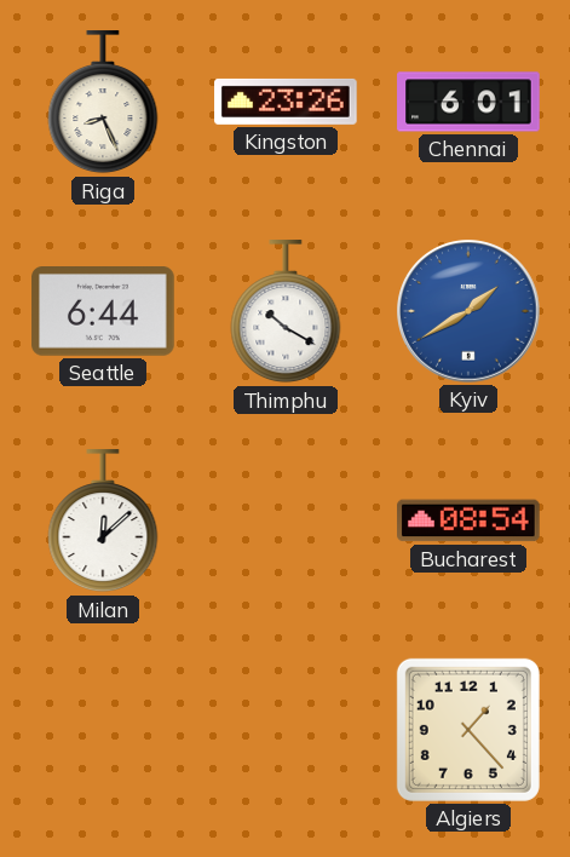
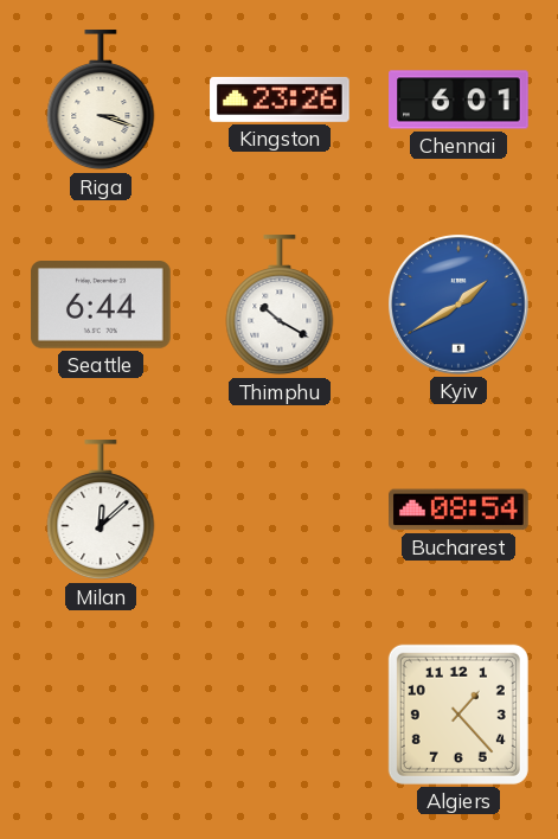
Riga: 8:26 -> 3:18 (101, 101)
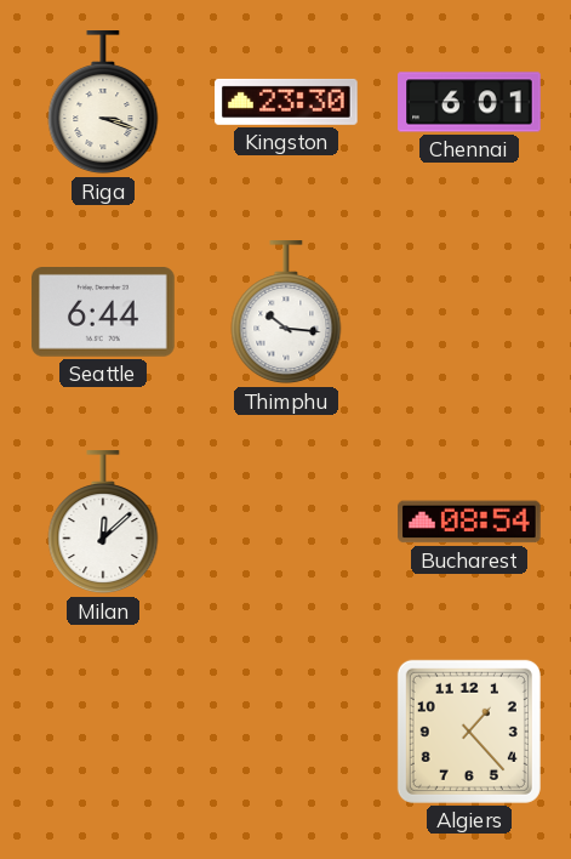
Kingston: 23:26 -> 23:30 (286, 102)
Thimphu: 10:20 -> 10:16 (286, 313)
Kyiv: 1:40 -> none (458, 305)
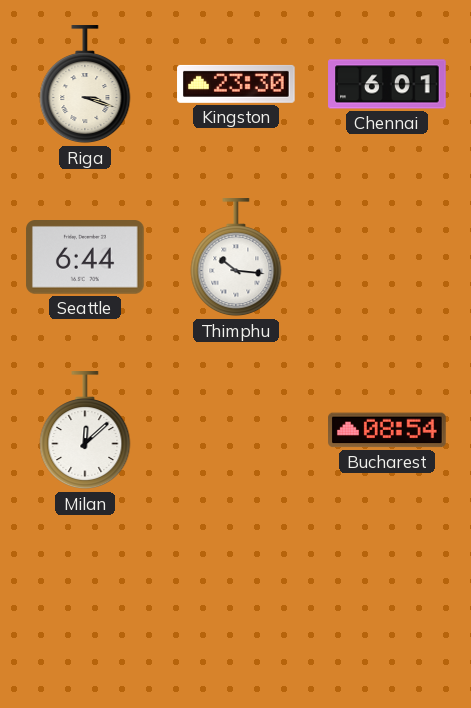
Algiers: 1:23 -> none (469, 732)
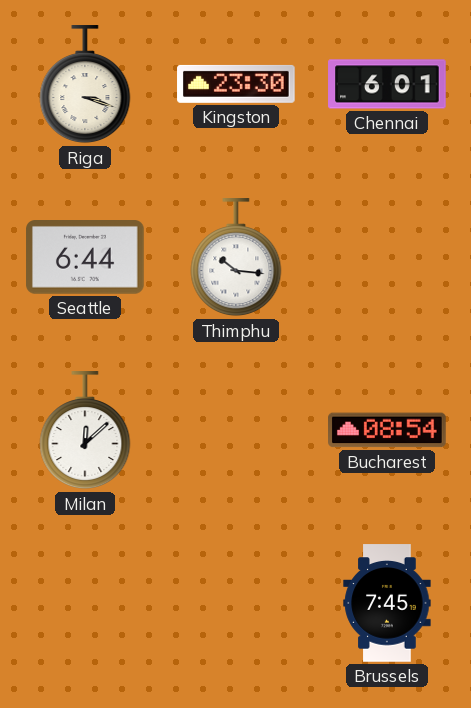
Brussels: none -> 7:45 (387, 603)
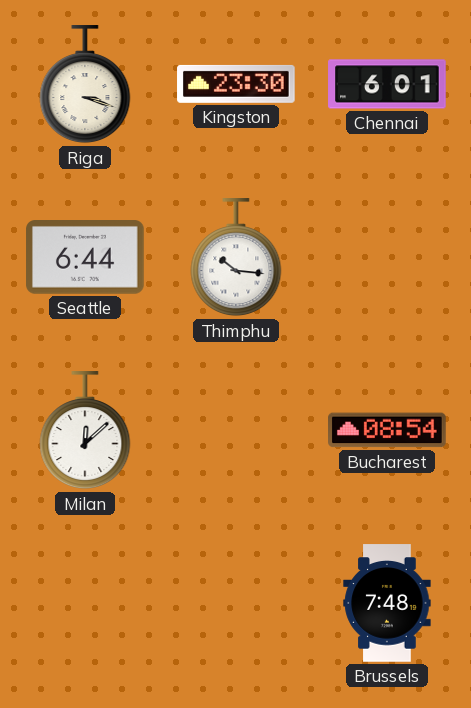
Brussels: 7:45 -> 7:48 (387, 603)
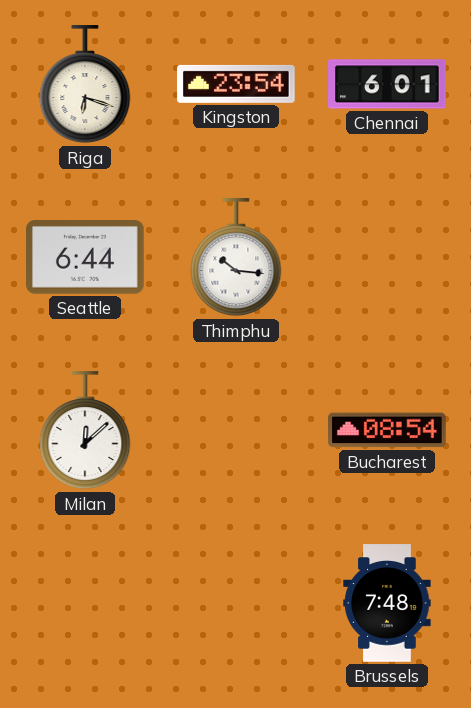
Riga: 3:18 -> 6:18 (85, 85)
Kingston: 23:30 -> 23:54 (236, 84)
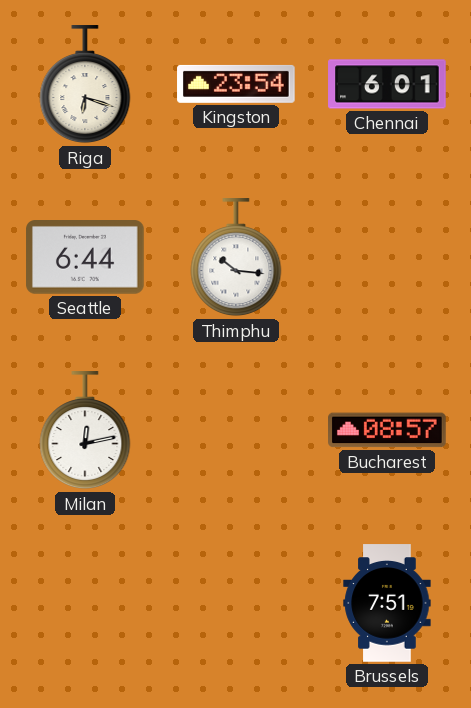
Milan: 12:08 -> 12:13 (85, 431)
Bucharest: 08:54 -> 08:57 (387, 430)
Brussels: 7:48 -> 7:51 (387, 603)
